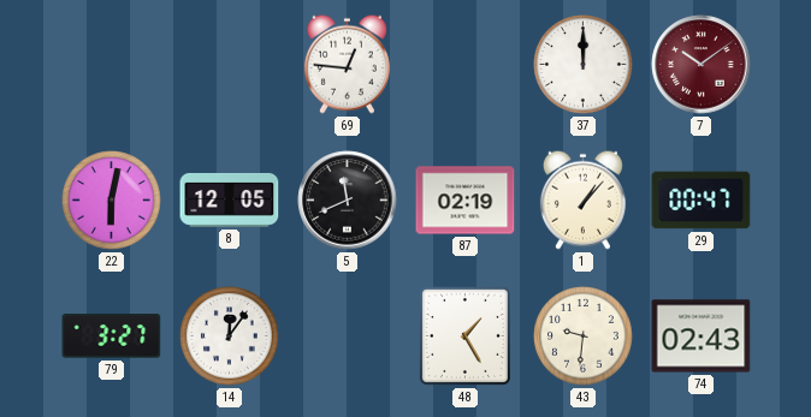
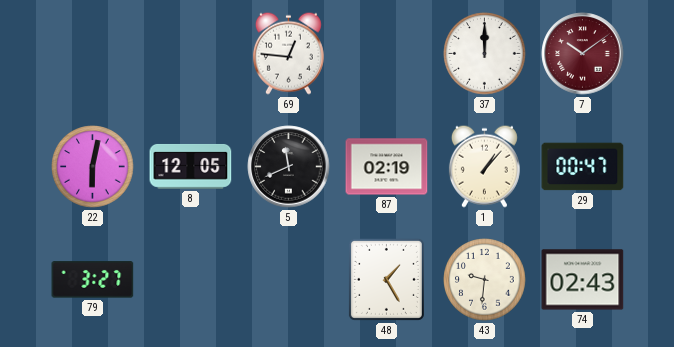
14: 12:06 -> none (230, 336)
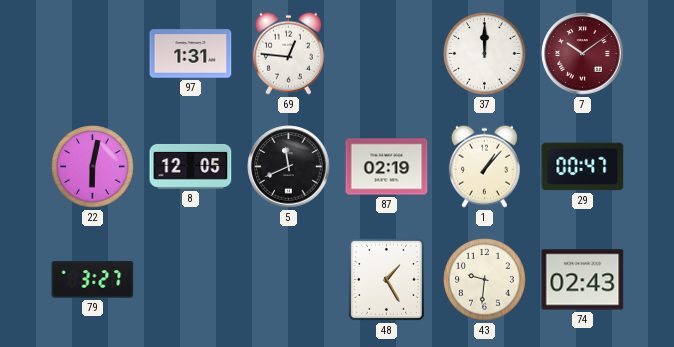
97: none -> 1:31 (191, 54)
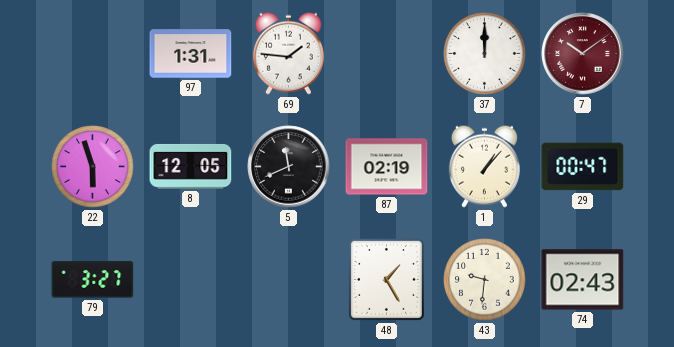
69: 12:46 -> 1:46 (288, 53)
22: 6:02 -> 5:57 (93, 167)
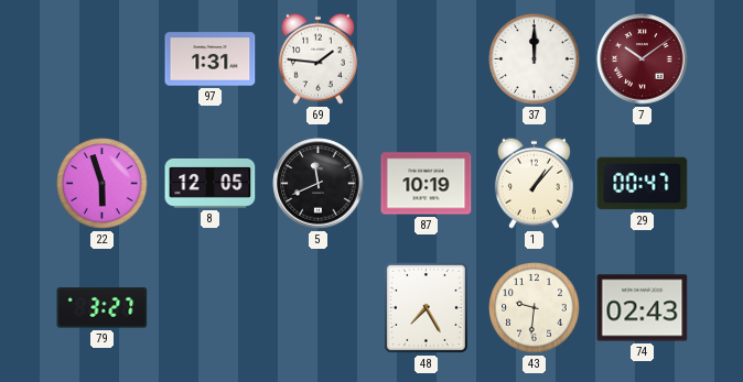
87: 02:19 -> 10:19 (427, 184)
48: 1:25 -> 7:25 (426, 307)
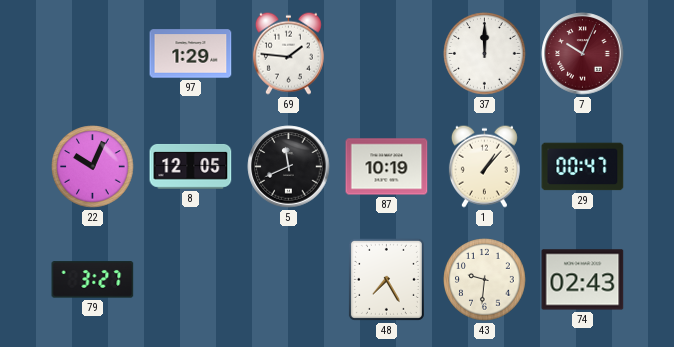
97: 1:31 -> 1:29 (191, 54)
7: 10:09 -> 10:04 (583, 54)
22: 5:57 -> 10:04 (93, 167)
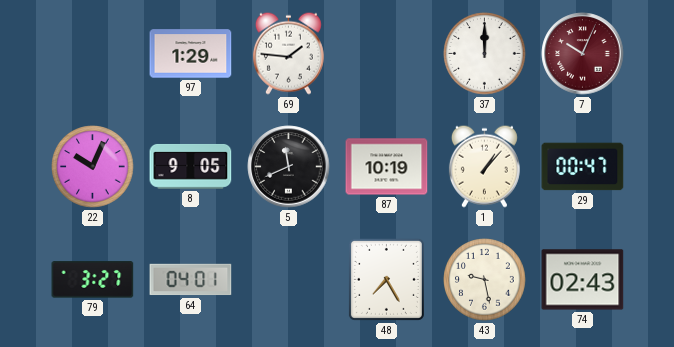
8: 12:05 -> 9:05 (191, 166)
64: none -> 04:01 (191, 280)
43: 9:31 -> 9:28 (485, 280)
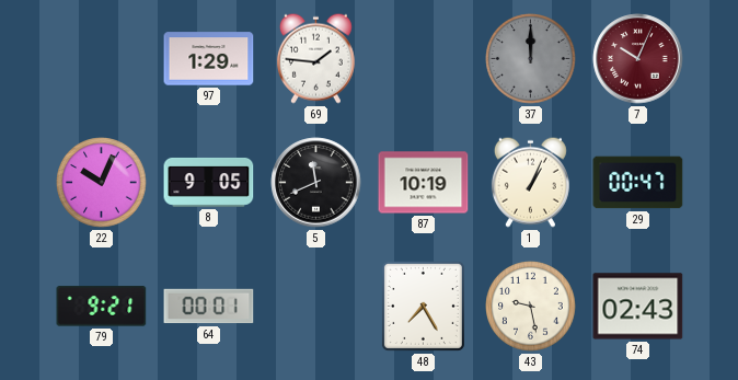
37 dial: white -> grey (531, 59)
1: 1:07 -> 1:04 (530, 182)
79: 3:27 -> 9:21 (102, 307)
64: 04:01 -> 00:01 (209, 307)
